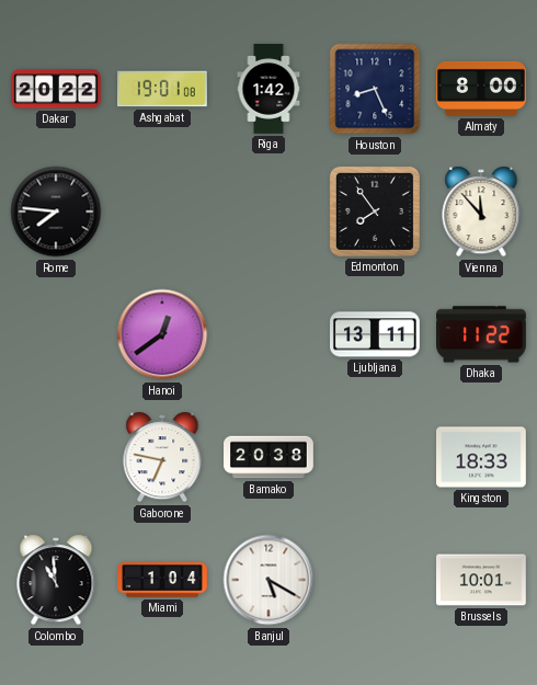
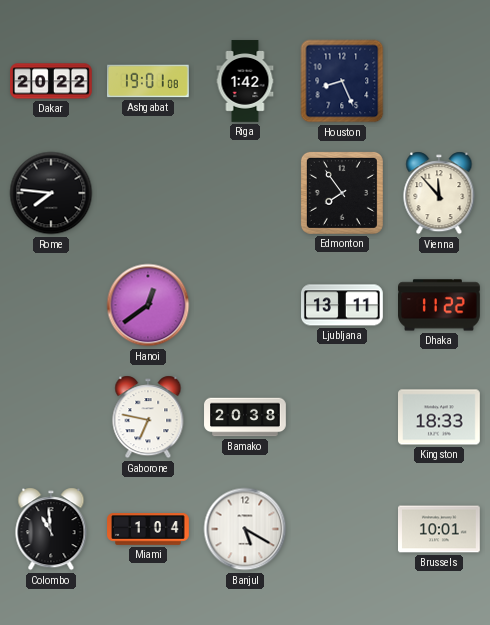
Almaty: 8:00 -> none (482, 89)
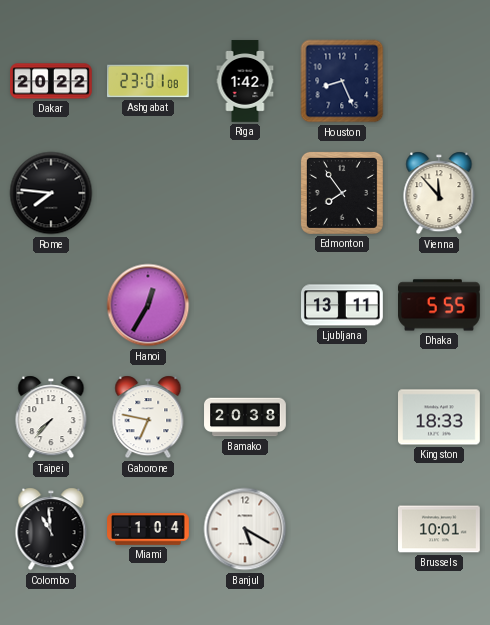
Ashgabat: 19:01 -> 23:01 (149, 81)
Hanoi: 12:39 -> 12:35 (148, 305)
Dhaka: 11:22 -> 5:55 (440, 305)
Taipei: none -> 7:37 (51, 417)
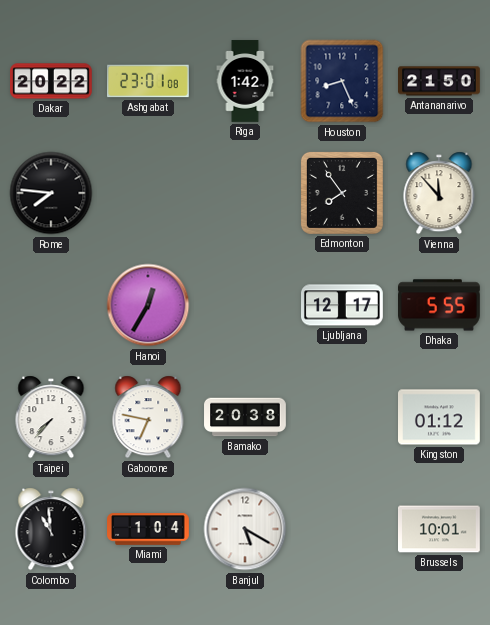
Antananarivo: none -> 21:50 (440, 81)
Ljubljana: 13:11 -> 12:17 (343, 305)
Kingston: 18:33 -> 01:12 (440, 417)
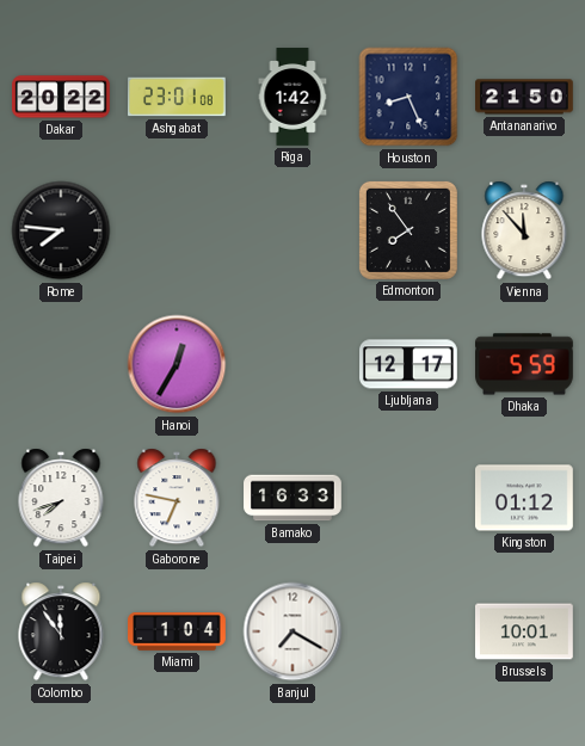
Dhaka: 5:55 -> 5:59 (525, 364)
Taipei: 7:37 -> 7:42 (61, 498)
Bamako: 20:38 -> 16:33 (292, 498)
Colombo: 10:59 -> 11:54 (61, 631)
Banjul: 5:20 -> 7:20 (292, 631)
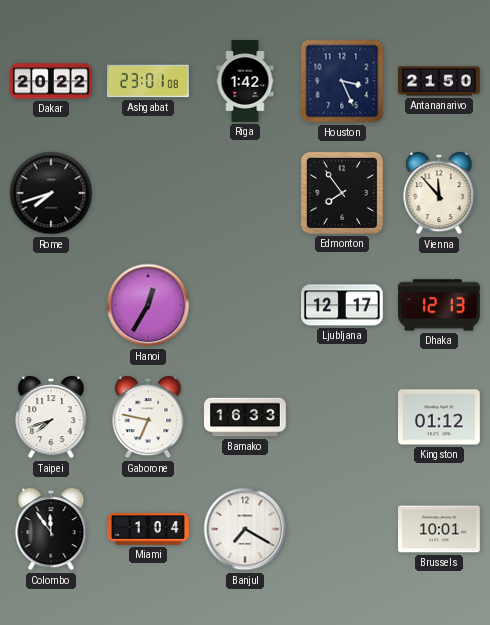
Houston: 8:26 -> 3:26 (342, 81)
Rome: 7:46 -> 7:42 (51, 193)
Dhaka: 5:59 -> 12:13 (440, 305)
